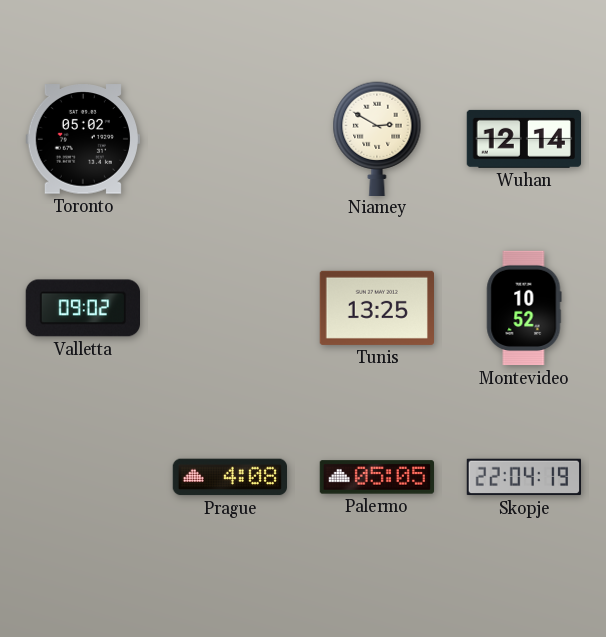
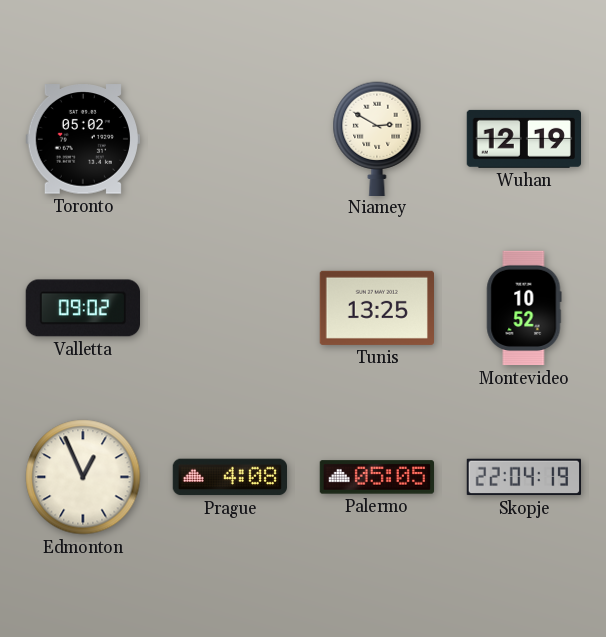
Wuhan: 12:14 -> 12:19 (523, 139)
Edmonton: none -> 12:56 (83, 477)
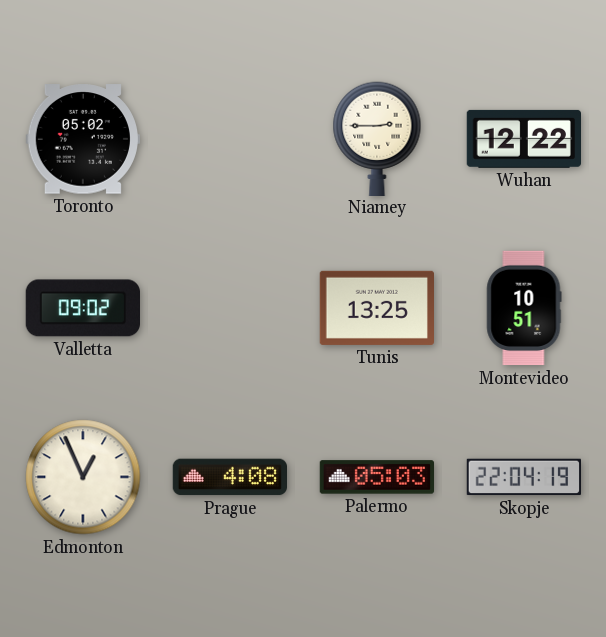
Niamey: 2:50 -> 2:45 (377, 138)
Wuhan: 12:19 -> 12:22 (523, 139)
Montevideo: 10:52 -> 10:51 (524, 308)
Palermo: 05:05 -> 05:03 (377, 477)
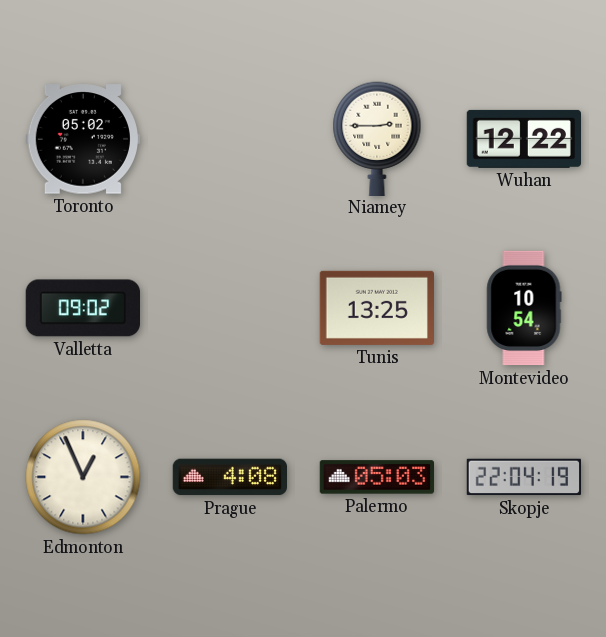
Montevideo: 10:51 -> 10:54 (524, 308)
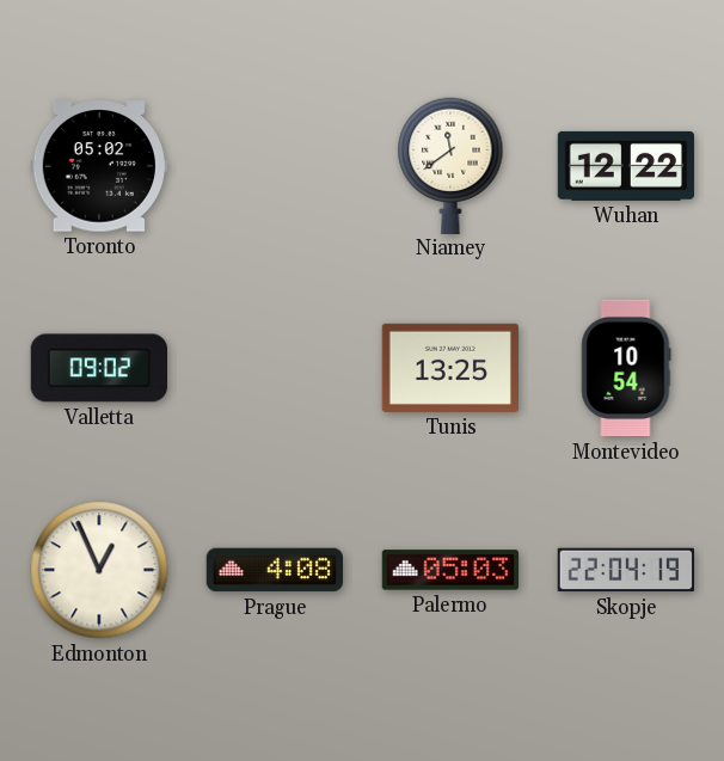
Niamey: 2:45 -> 11:39 (450, 165)
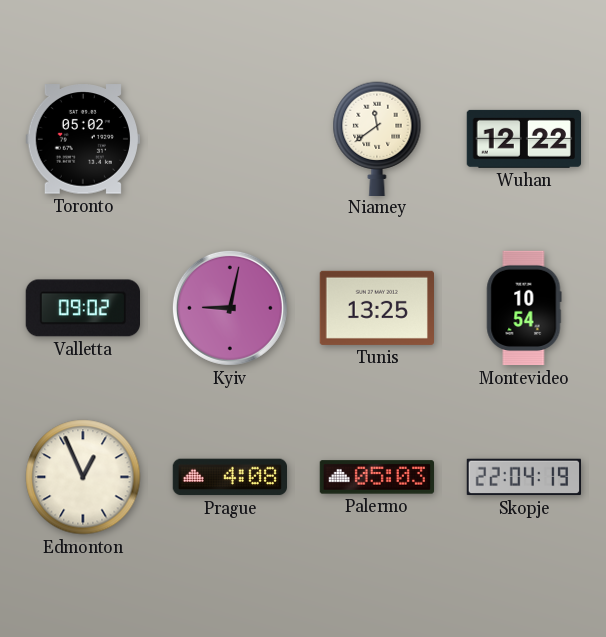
Kyiv: none -> 9:02 (230, 308)
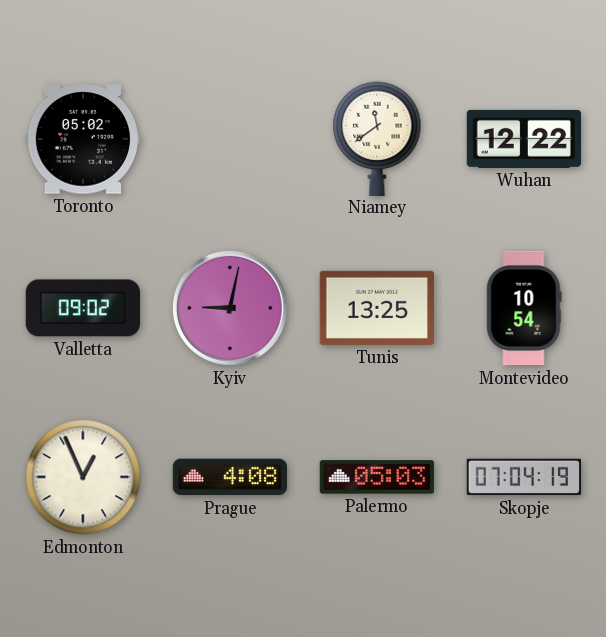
Skopje: 22:04 -> 07:04 (523, 477)
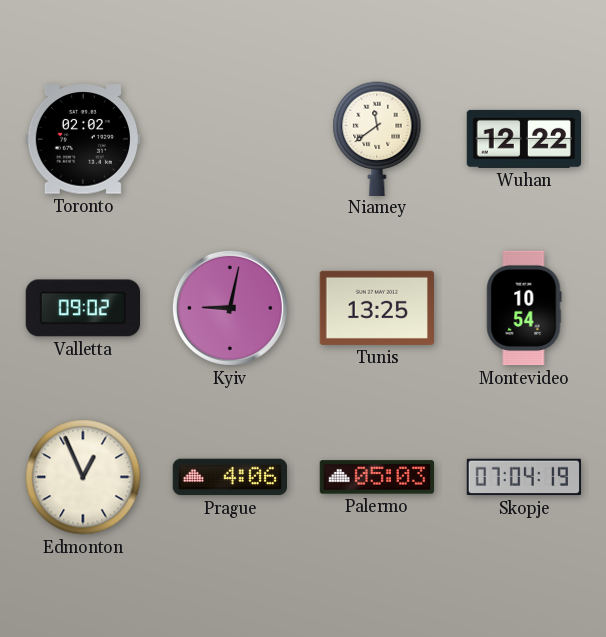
Toronto: 05:02 -> 02:02 (82, 139)
Prague: 4:08 -> 4:06 (229, 477)
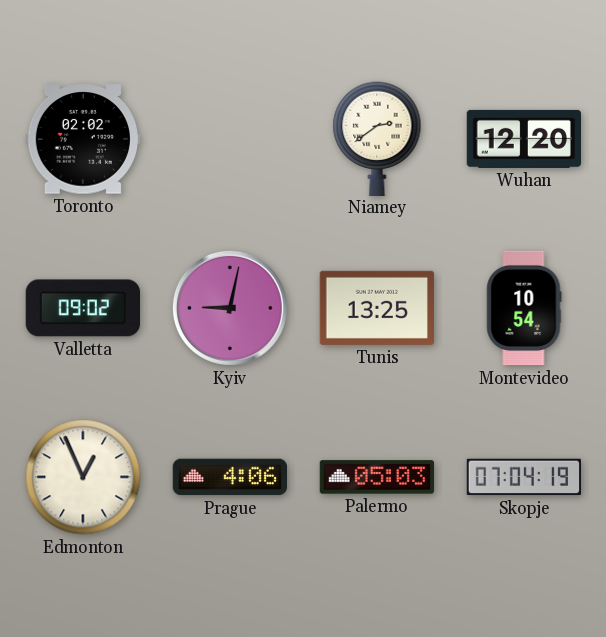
Niamey: 11:39 -> 2:39 (377, 138)
Wuhan: 12:22 -> 12:20 (523, 139)
